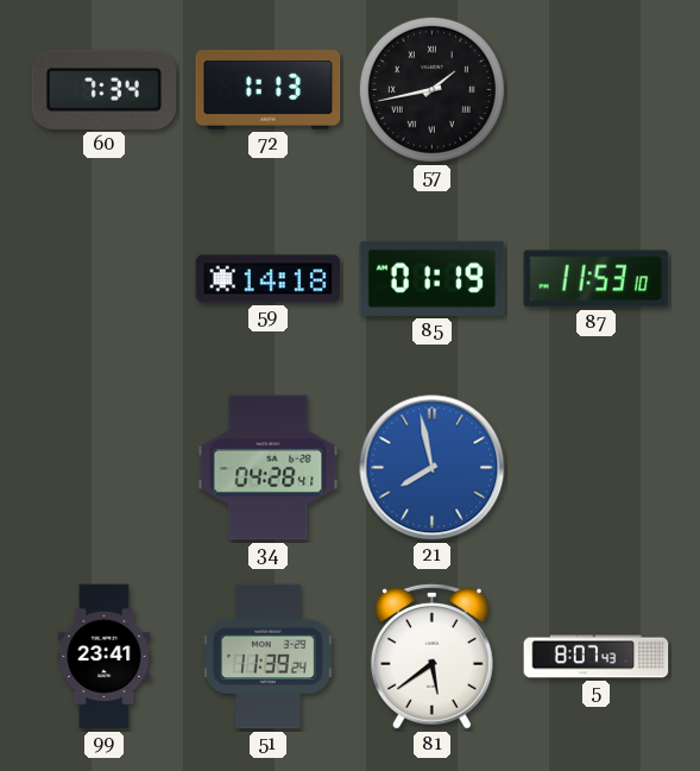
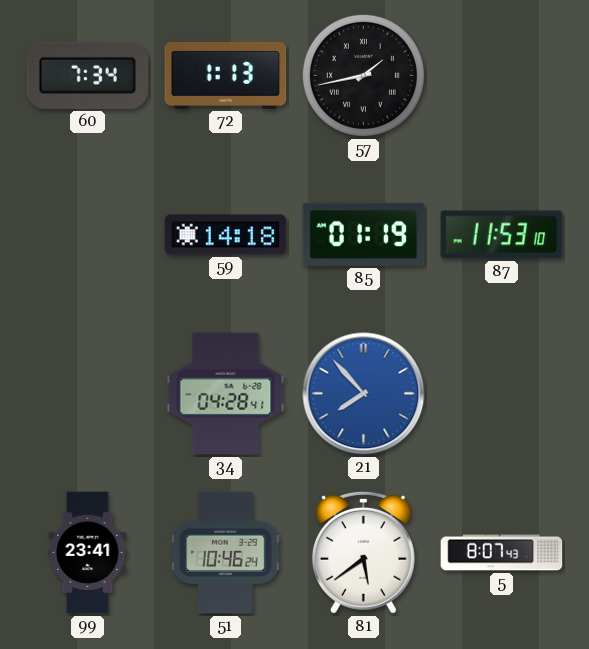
21: 7:58 -> 7:53 (364, 394)
51: 11:39 -> 10:46 (226, 553)
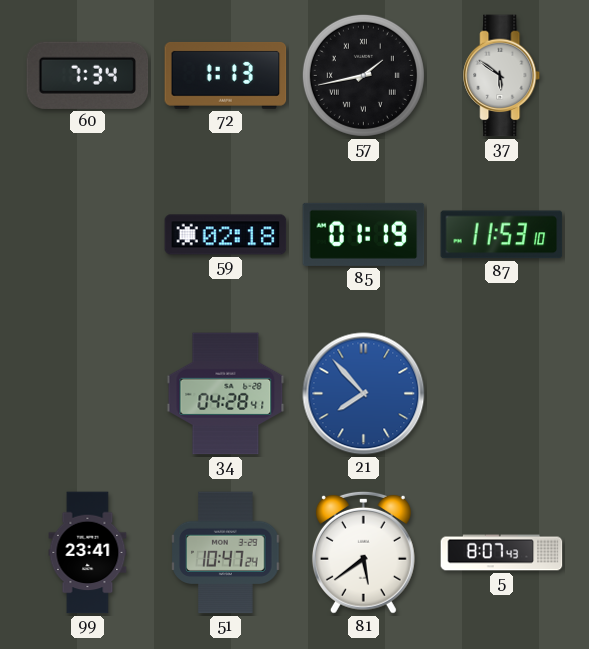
37: none -> 5:51 (502, 76)
59: 14:18 -> 02:18 (226, 235)
51: 10:46 -> 10:47 (226, 553)
